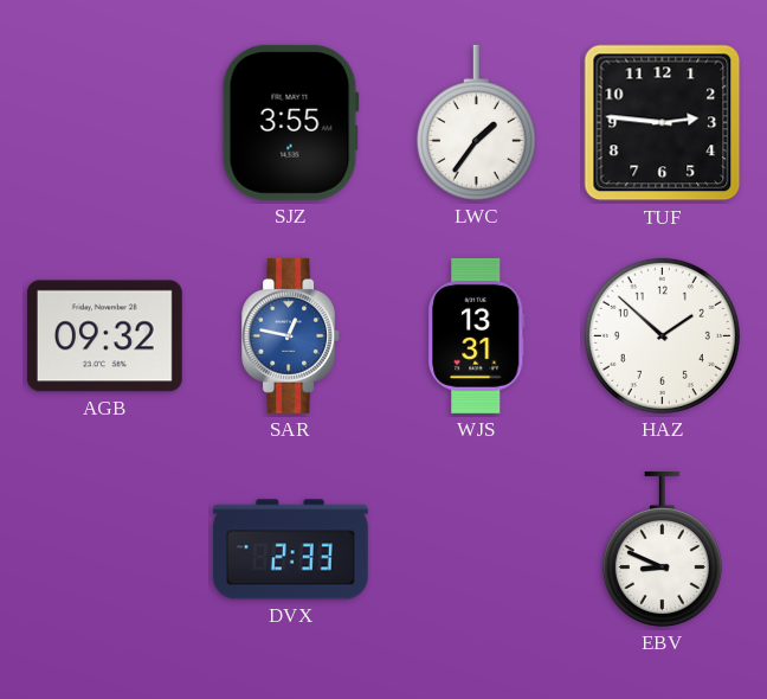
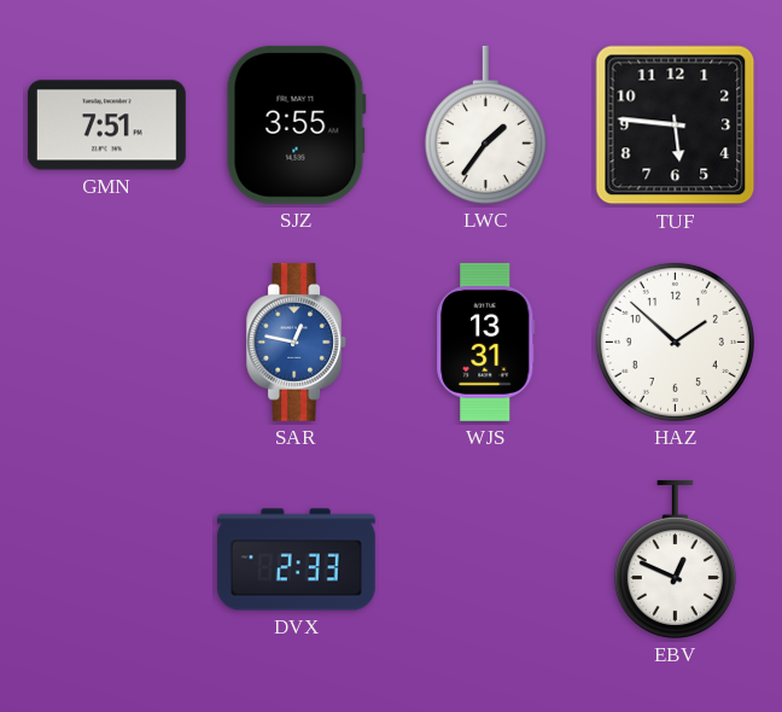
GMN: none -> 7:51 (106, 126)
TUF: 2:46 -> 5:46 (676, 126)
AGB: 09:32 -> none (104, 336)
EBV: 8:49 -> 12:49 (675, 559)
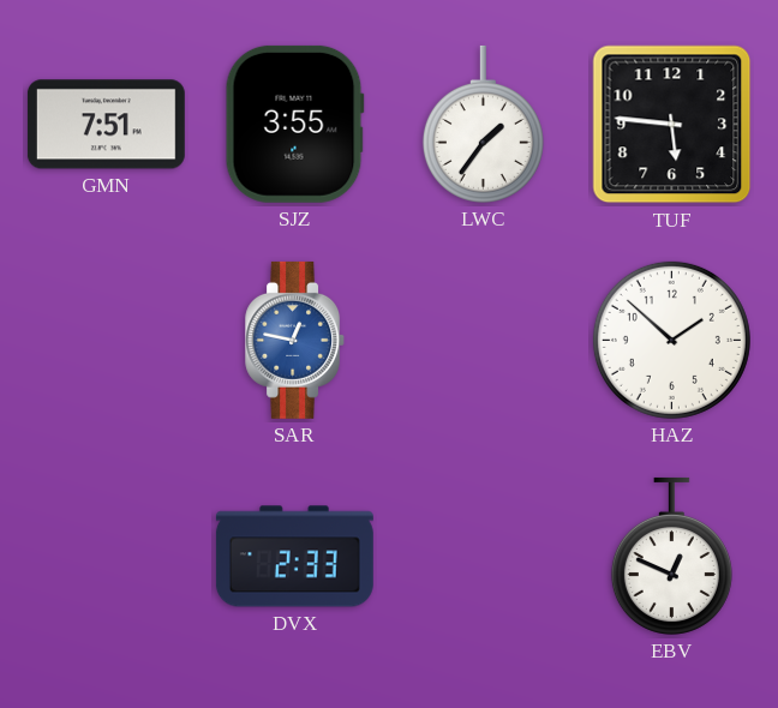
WJS: 13:31 -> none (486, 342)
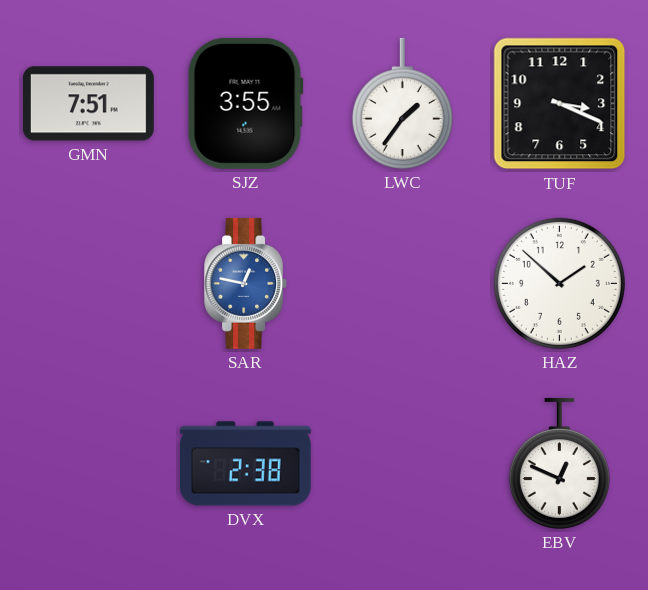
TUF: 5:46 -> 3:19 (560, 104)
DVX: 2:33 -> 2:38 (245, 464)
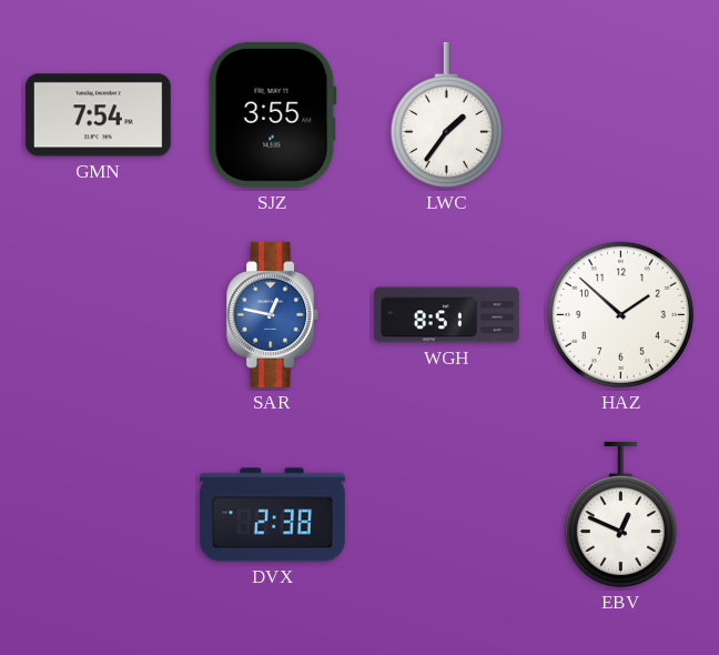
GMN: 7:51 -> 7:54 (98, 115)
TUF: 3:19 -> none (560, 104)
WGH: none -> 8:51 (446, 315)
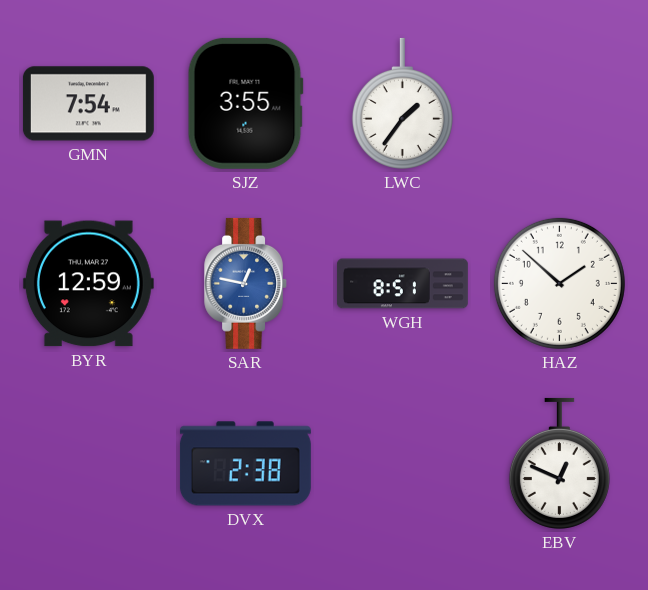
BYR: none -> 12:59 (88, 284)
